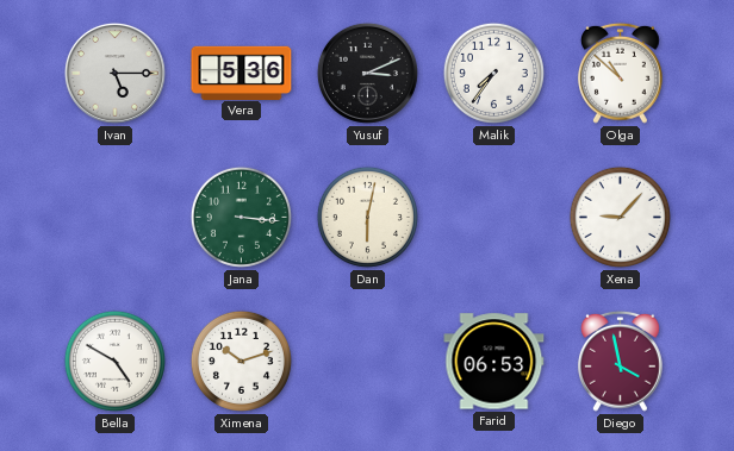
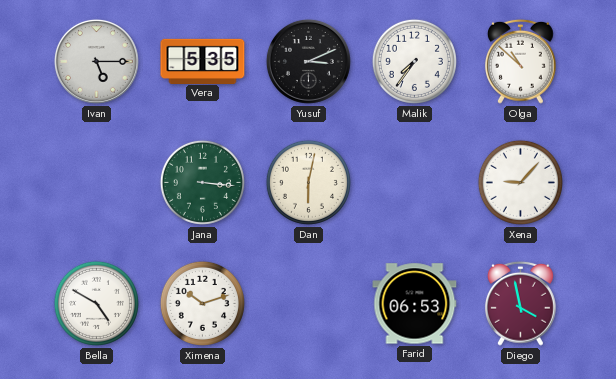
Vera: 5:36 -> 5:35 (203, 61)
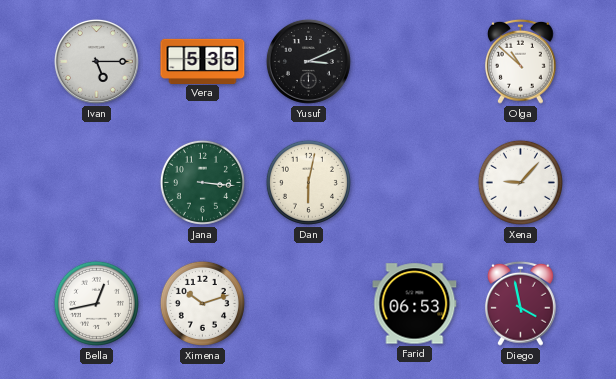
Malik: 7:36 -> none (414, 61)
Bella: 4:50 -> 12:43 (96, 303)
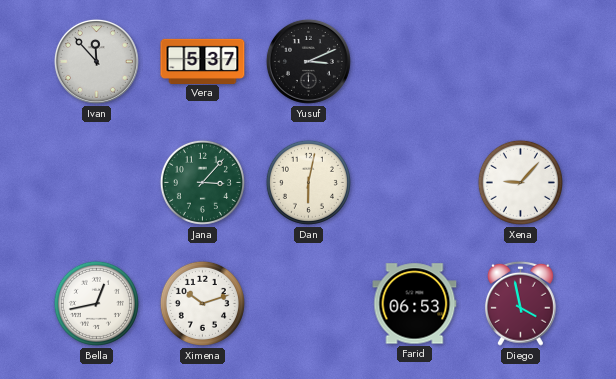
Ivan: 5:15 -> 11:53 (96, 61)
Vera: 5:35 -> 5:37 (203, 61)
Olga: 10:52 -> none (520, 61)
Jana: 3:16 -> 3:07 (202, 182)
